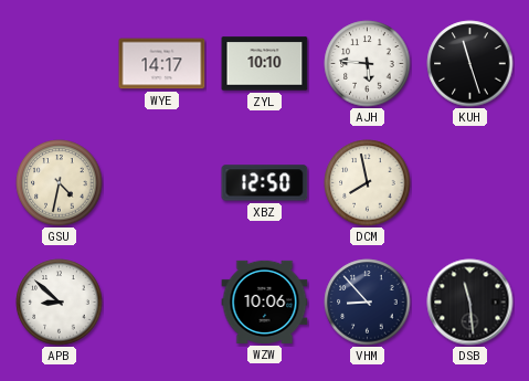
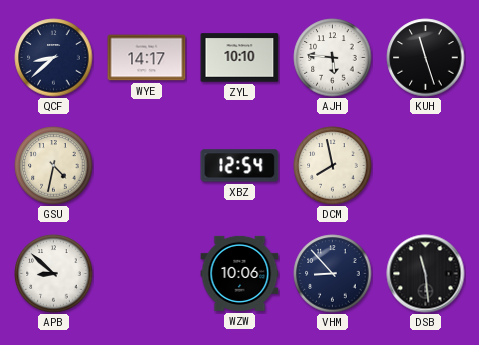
QCF: none -> 8:38 (54, 58)
XBZ: 12:50 -> 12:54 (240, 166)
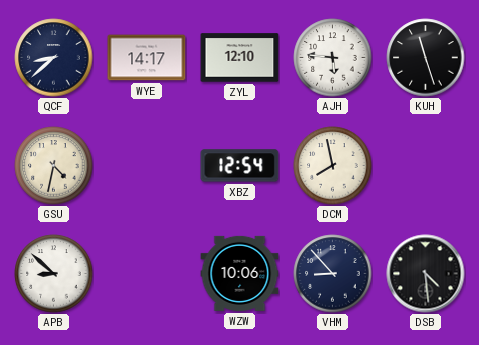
ZYL: 10:10 -> 12:10 (240, 58)
DSB: 11:29 -> 4:29 (426, 274)
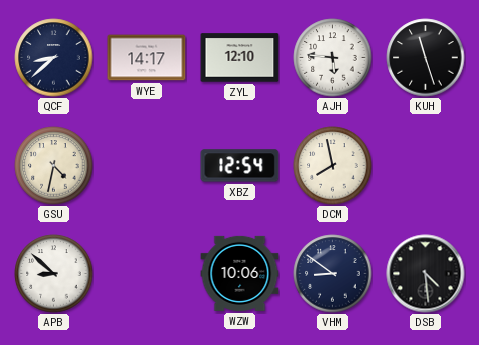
VHM: 8:53 -> 8:51 (333, 274)
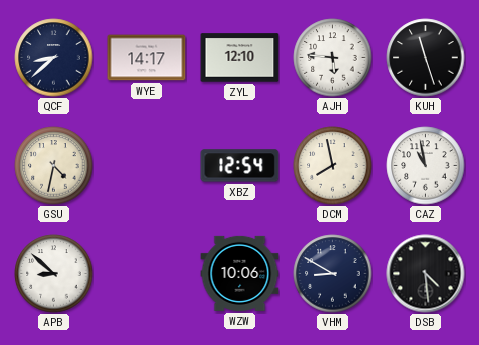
CAZ: none -> 10:58 (426, 166)
VHM: 8:51 -> 8:50 (333, 274)
